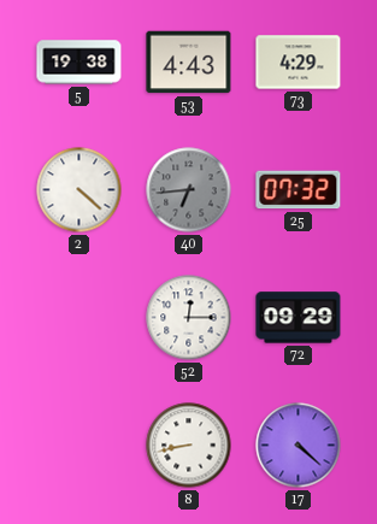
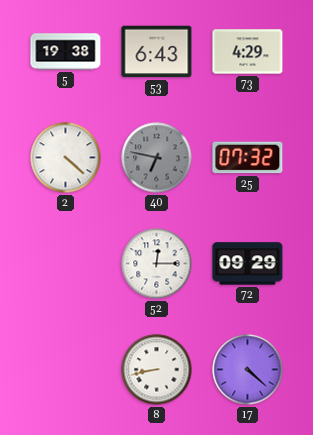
53: 4:43 -> 6:43 (157, 52)
40: 6:44 -> 6:47 (157, 158)
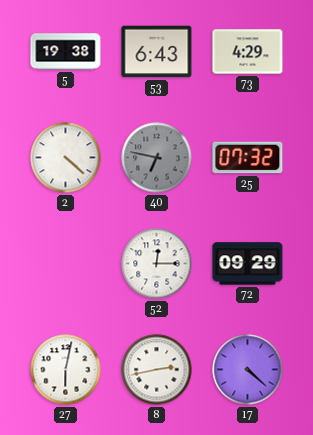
27: none -> 6:02 (66, 370)
8: 8:43 -> 2:43 (157, 370)
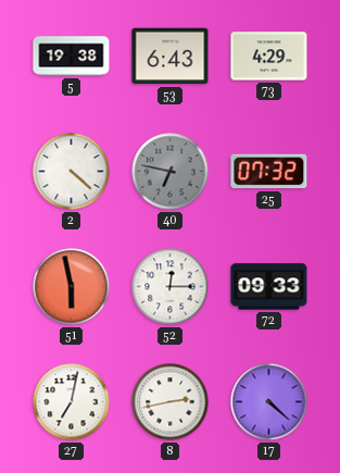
51: none -> 5:58 (72, 287)
72: 09:29 -> 09:33 (269, 287)
27: 6:02 -> 7:02 (72, 402)
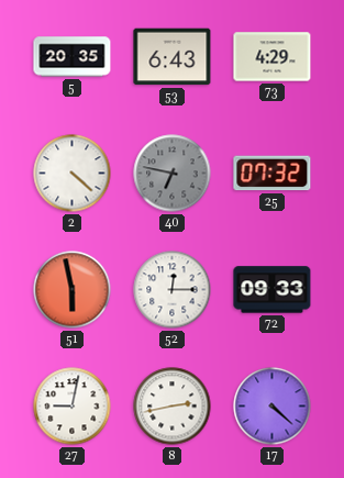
5: 19:38 -> 20:35 (73, 57)
27: 7:02 -> 9:02 (73, 407)
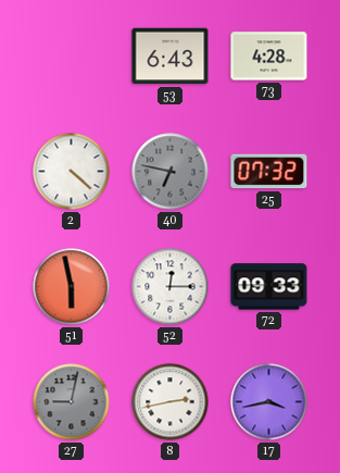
5: 20:35 -> none (73, 57)
73: 4:29 -> 4:28 (269, 57)
27 dial: white -> grey (72, 402)
17: 4:22 -> 3:43 (269, 402)
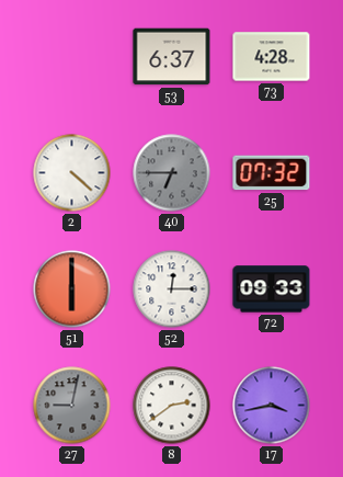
53: 6:43 -> 6:37 (172, 57)
40: 6:47 -> 6:45 (172, 173)
51: 5:58 -> 6:00 (72, 289)
8: 2:43 -> 2:39 (172, 406)
